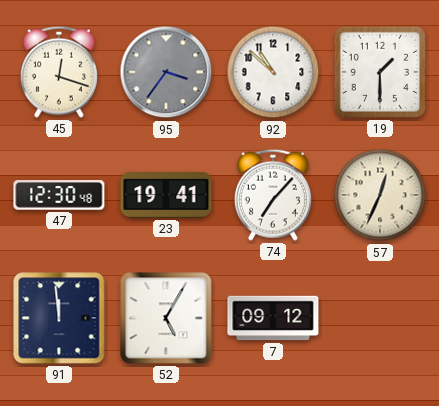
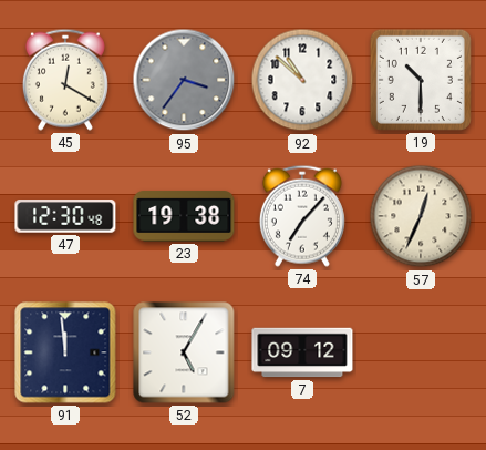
45: 12:18 -> 12:20 (65, 80)
19: 1:30 -> 10:30 (421, 80)
23: 19:41 -> 19:38 (184, 216)
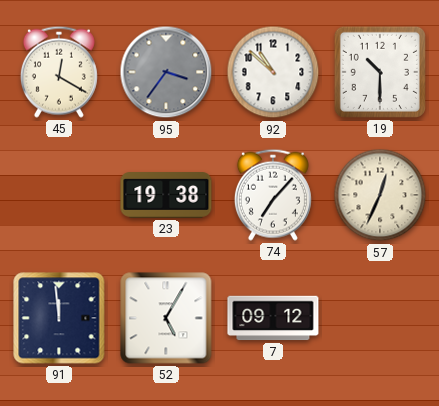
47: 12:30 -> none (65, 216)
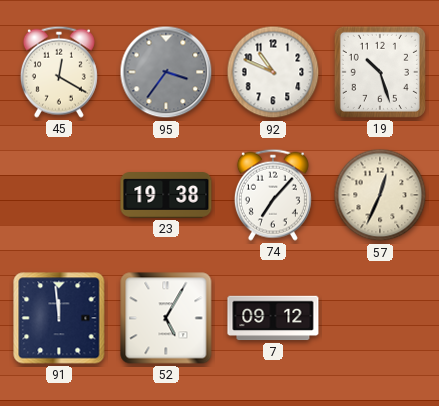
92: 10:52 -> 10:49 (273, 72)
19: 10:30 -> 10:27 (380, 72)
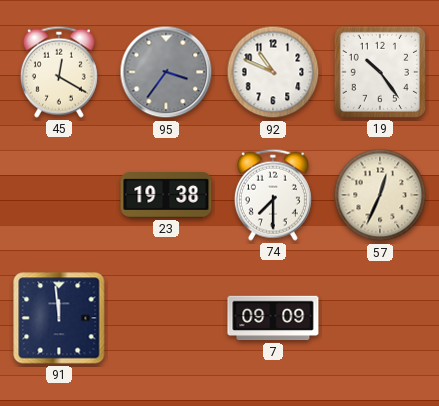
19: 10:27 -> 10:24 (380, 72)
74: 7:07 -> 7:30 (273, 195)
52: 5:05 -> none (166, 318)
7: 09:12 -> 09:09 (273, 318)
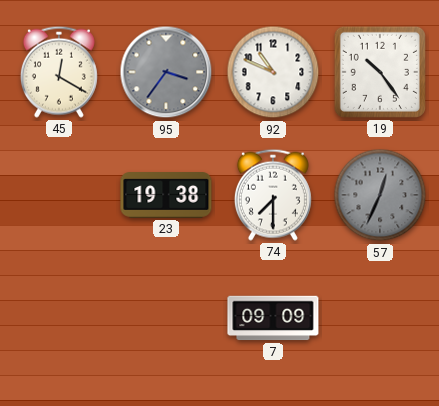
57 dial: cream -> grey (380, 195)
91: 11:59 -> none (59, 318)
